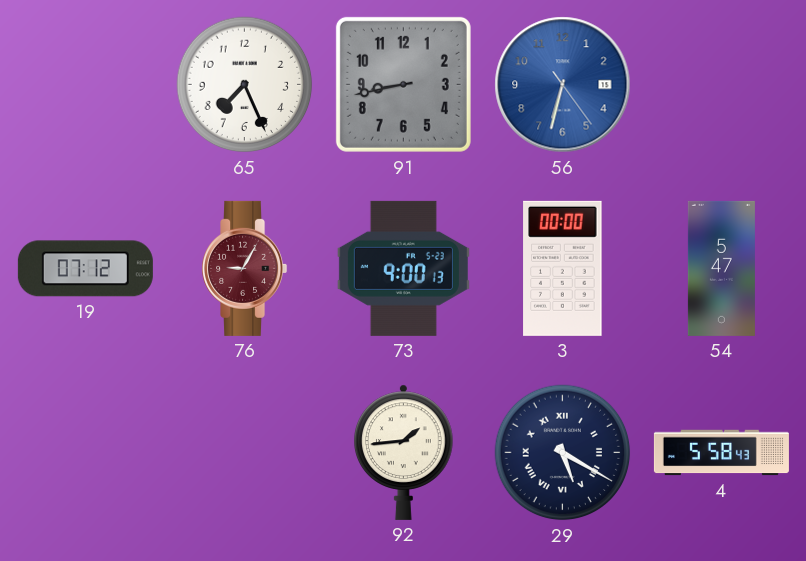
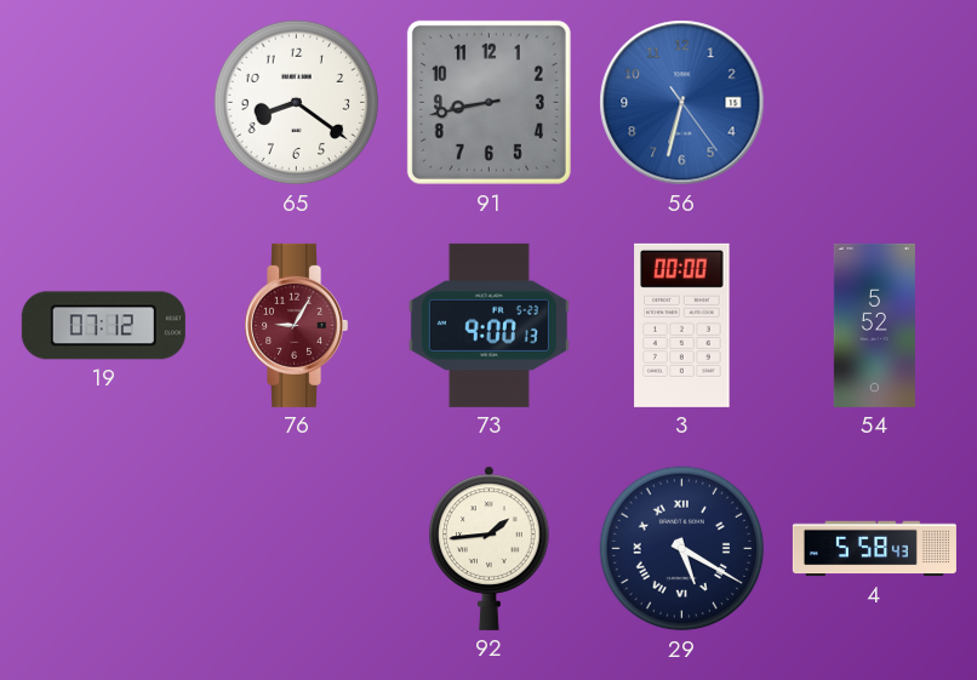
65: 7:26 -> 8:21 (297, 103)
54: 5:47 -> 5:52 (874, 325)
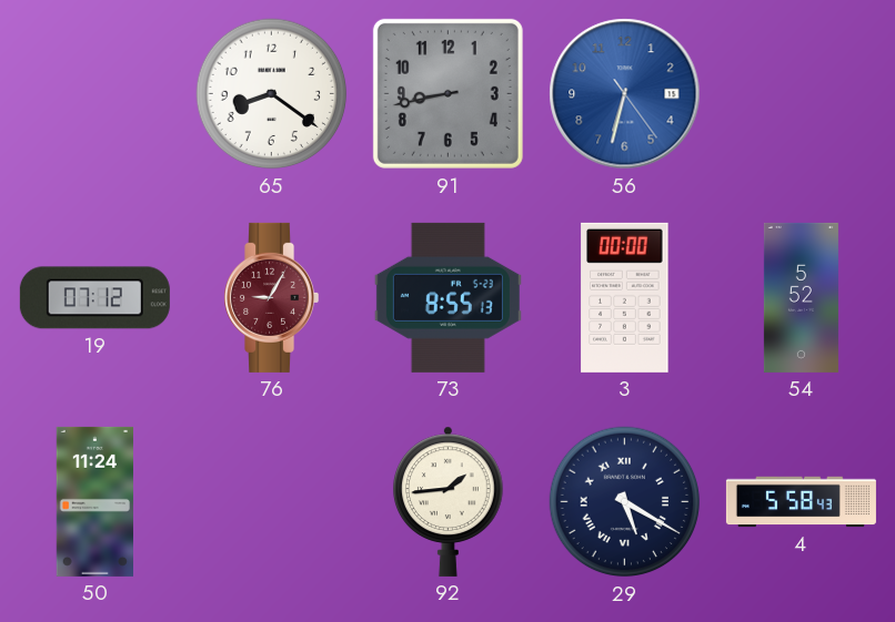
73: 9:00 -> 8:55 (447, 297)
50: none -> 11:24 (94, 501)
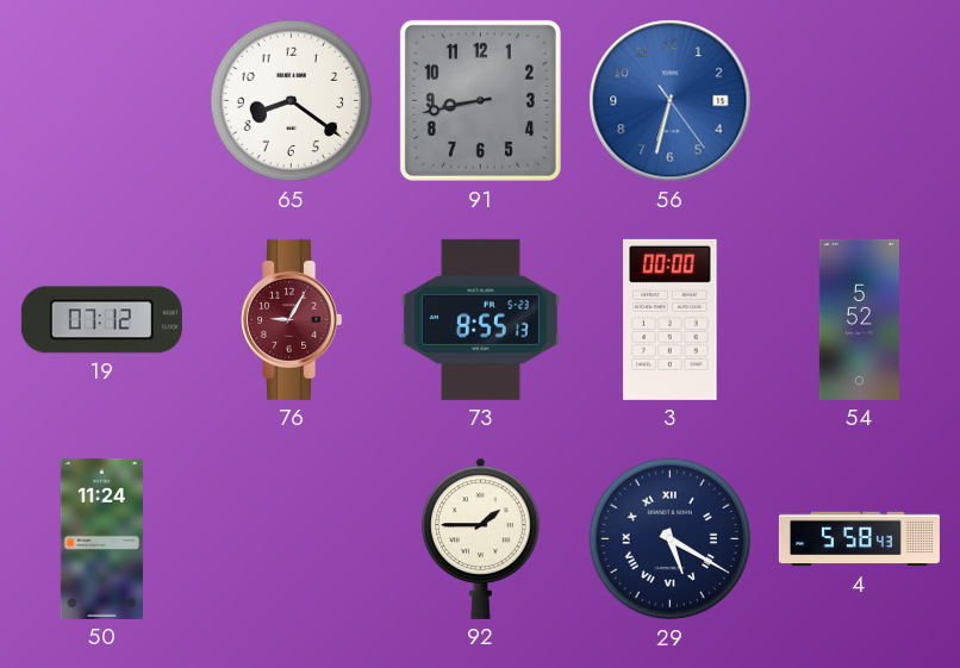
92: 1:44 -> 1:45 (481, 538)
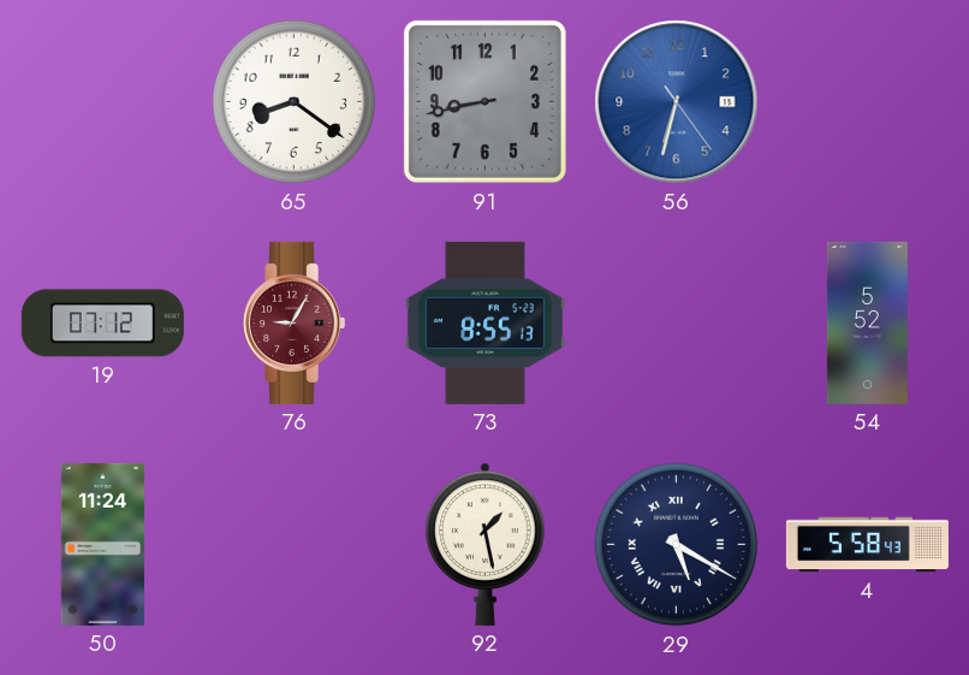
3: 00:00 -> none (671, 319)
92: 1:45 -> 1:28 (486, 544)
